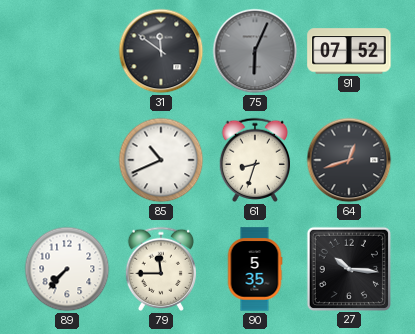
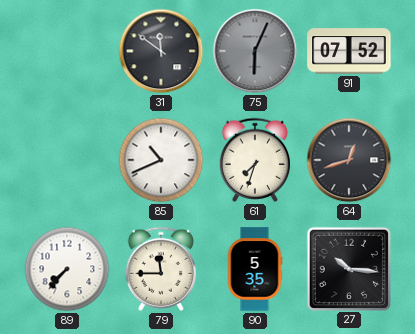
61: 8:33 -> 7:33 (255, 160)
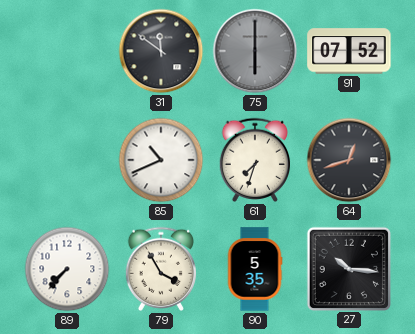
75: 6:04 -> 6:00 (255, 51)
79: 11:45 -> 3:55 (161, 269)
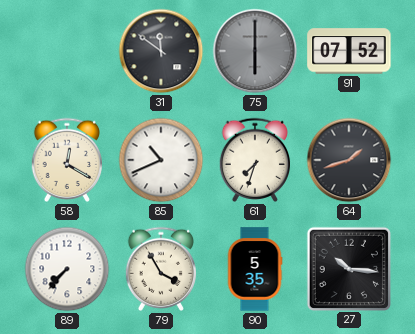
58: none -> 12:20 (67, 160)
64: 12:42 -> 1:42 (349, 160)
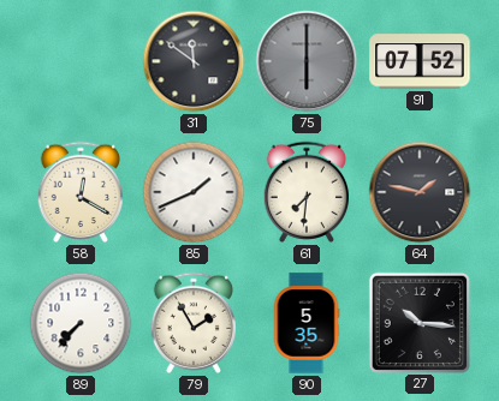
85: 10:41 -> 1:41 (194, 192)
61: 7:33 -> 7:31 (307, 192)
64: 1:42 -> 1:47 (420, 192)
79: 3:55 -> 1:55 (194, 323)
